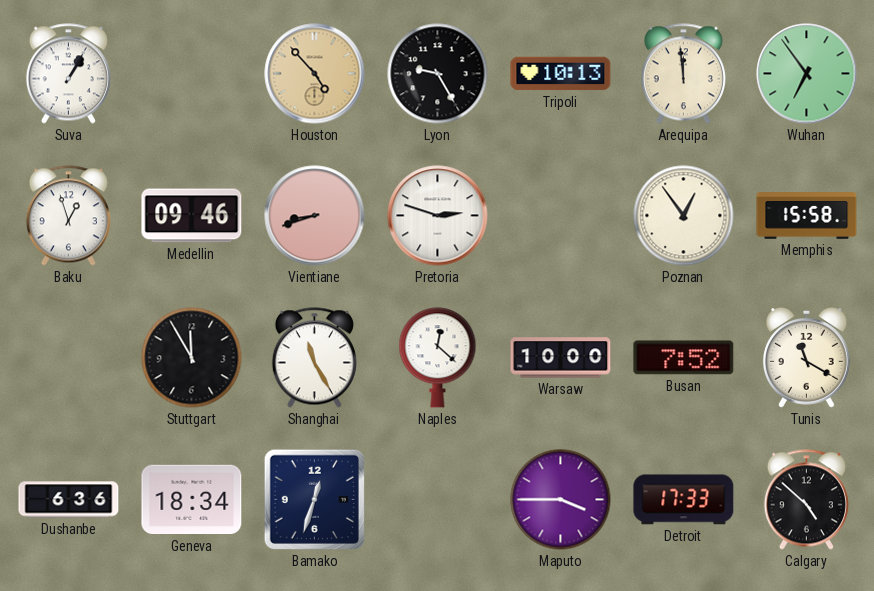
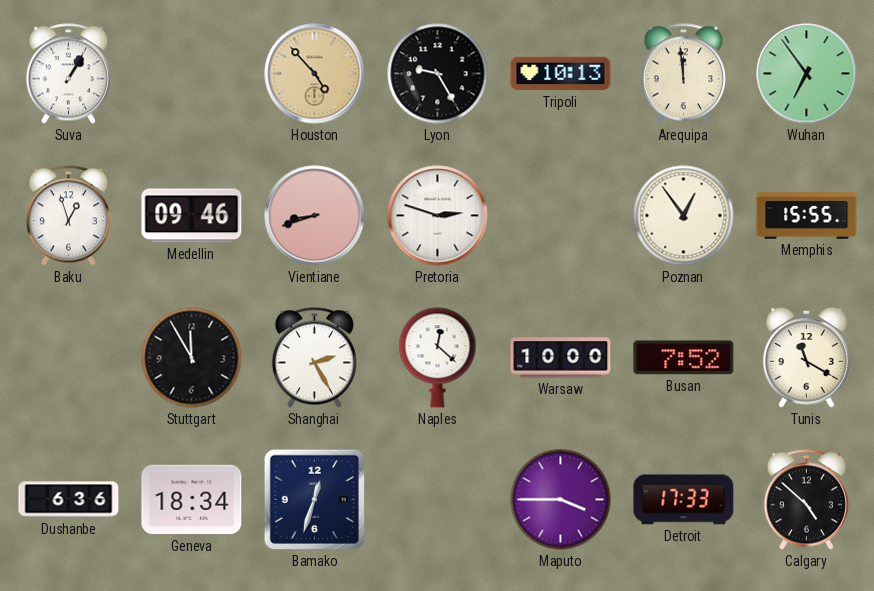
Memphis: 15:58 -> 15:55 (807, 216)
Shanghai: 11:25 -> 2:25 (314, 358)
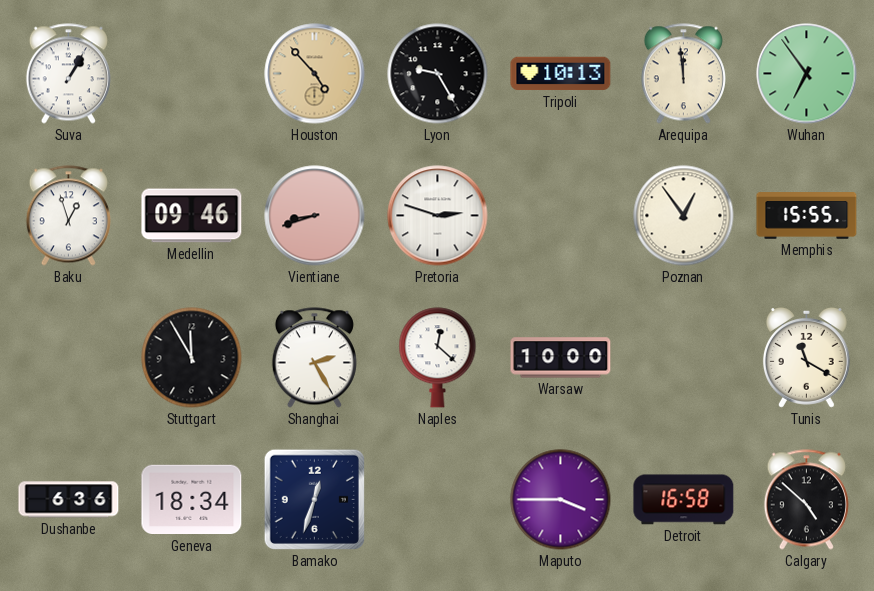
Busan: 7:52 -> none (684, 358)
Detroit: 17:33 -> 16:58 (684, 500)
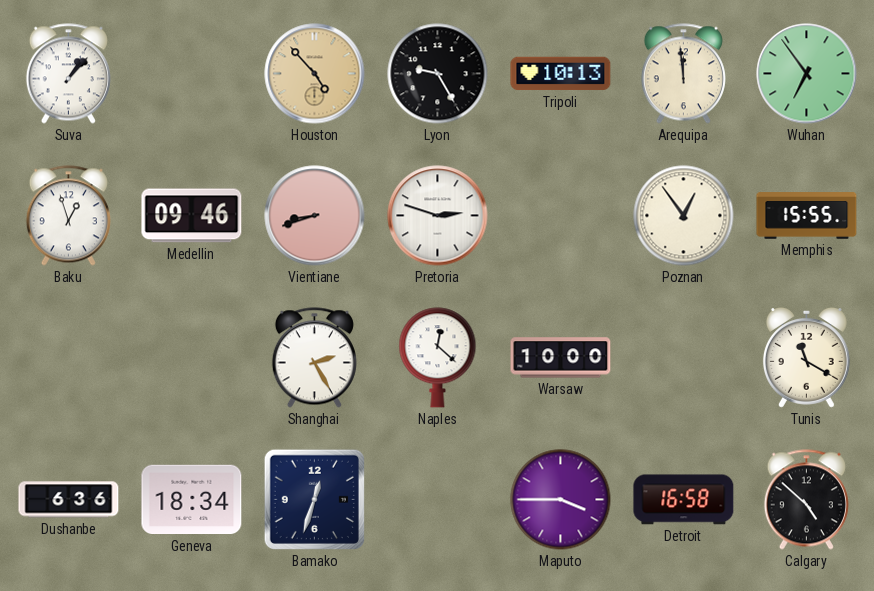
Suva: 1:05 -> 1:07 (68, 74)
Stuttgart: 11:55 -> none (192, 358)
